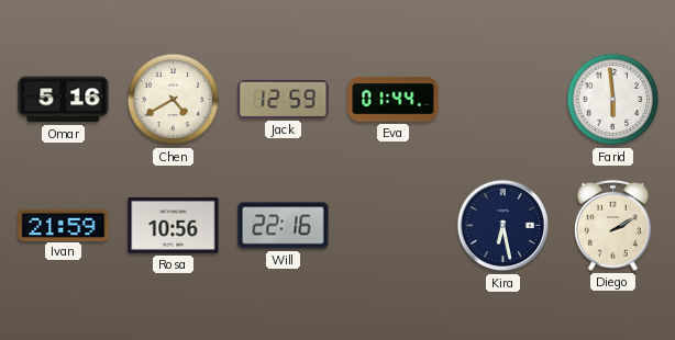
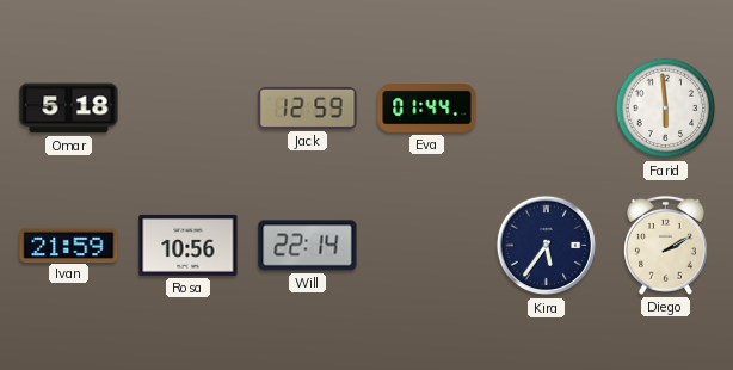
Omar: 5:16 -> 5:18 (69, 109)
Chen: 4:40 -> none (174, 100)
Will: 22:16 -> 22:14 (308, 246)
Kira: 6:28 -> 5:36 (547, 246)
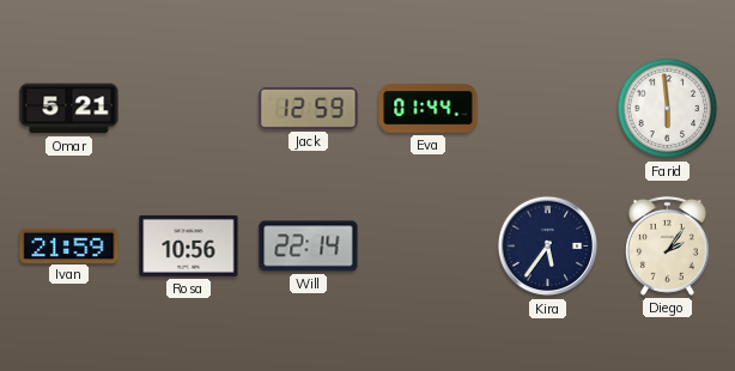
Omar: 5:18 -> 5:21 (69, 109)
Diego: 2:10 -> 2:06 (667, 245)
